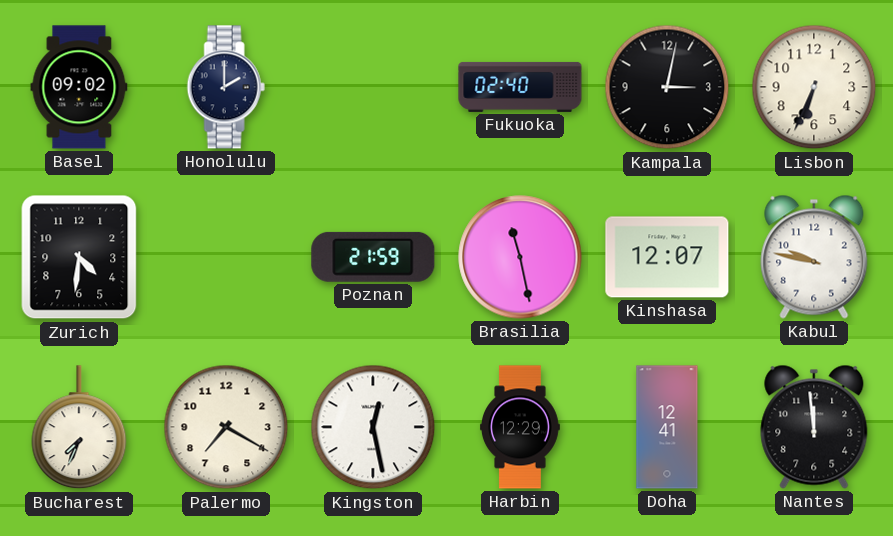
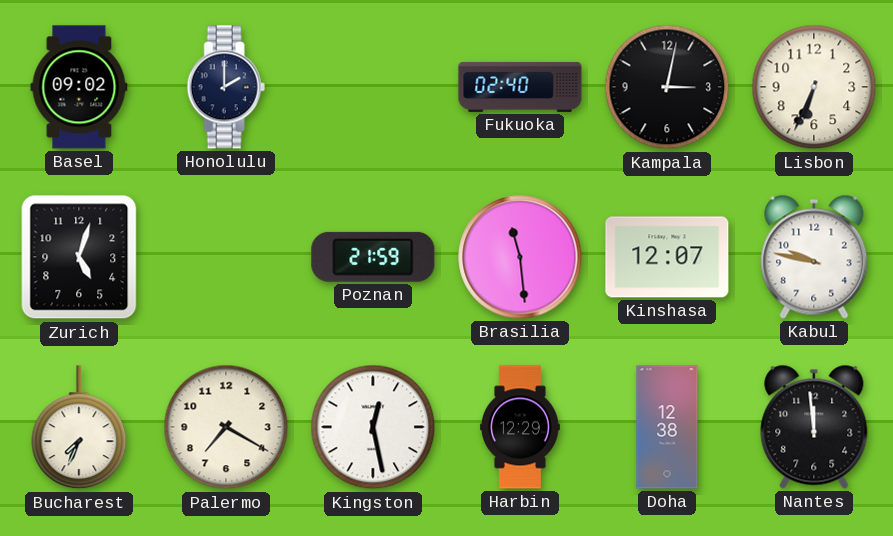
Zurich: 4:31 -> 5:03 (79, 257)
Brasilia: 11:28 -> 11:29 (520, 257)
Doha: 12:41 -> 12:38 (667, 427)
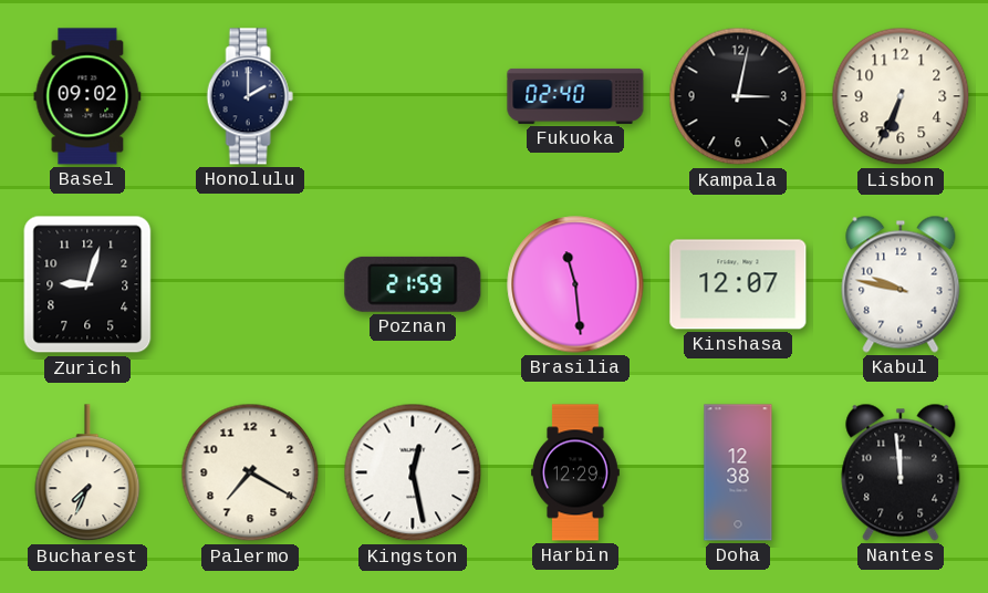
Zurich: 5:03 -> 9:03 (87, 284)
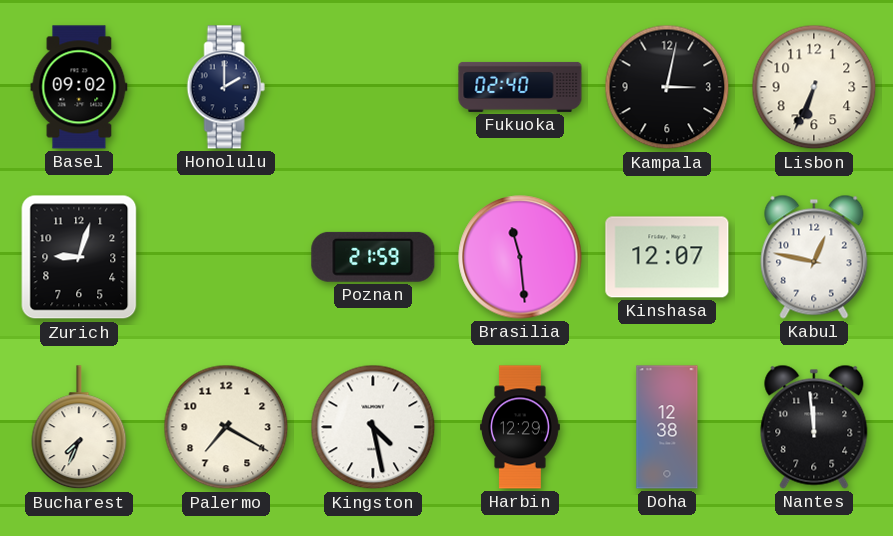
Kabul: 9:47 -> 12:47 (814, 257)
Kingston: 12:28 -> 4:28 (373, 427)
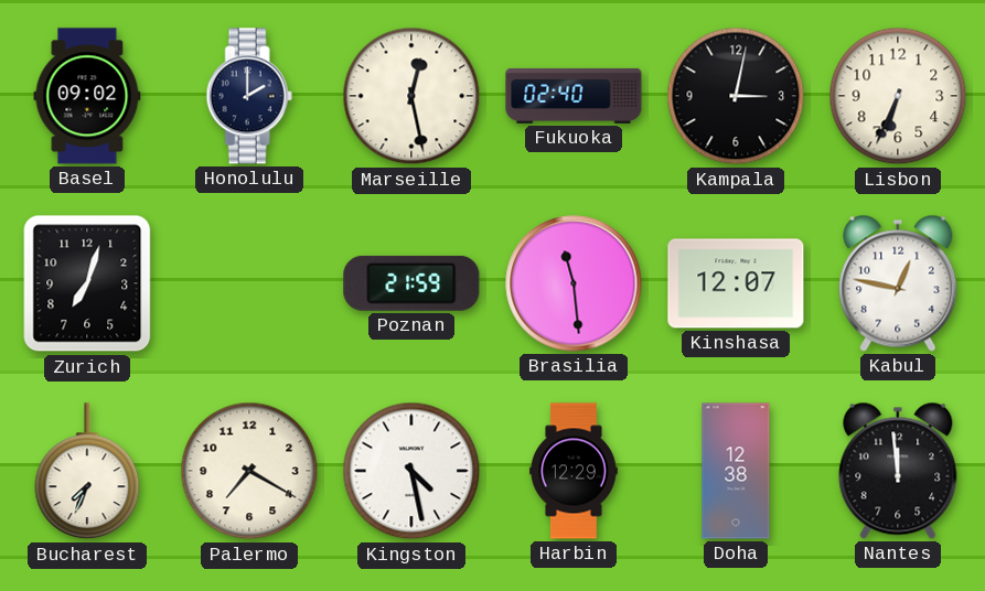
Marseille: none -> 12:28 (411, 96)
Zurich: 9:03 -> 7:03 (87, 283)
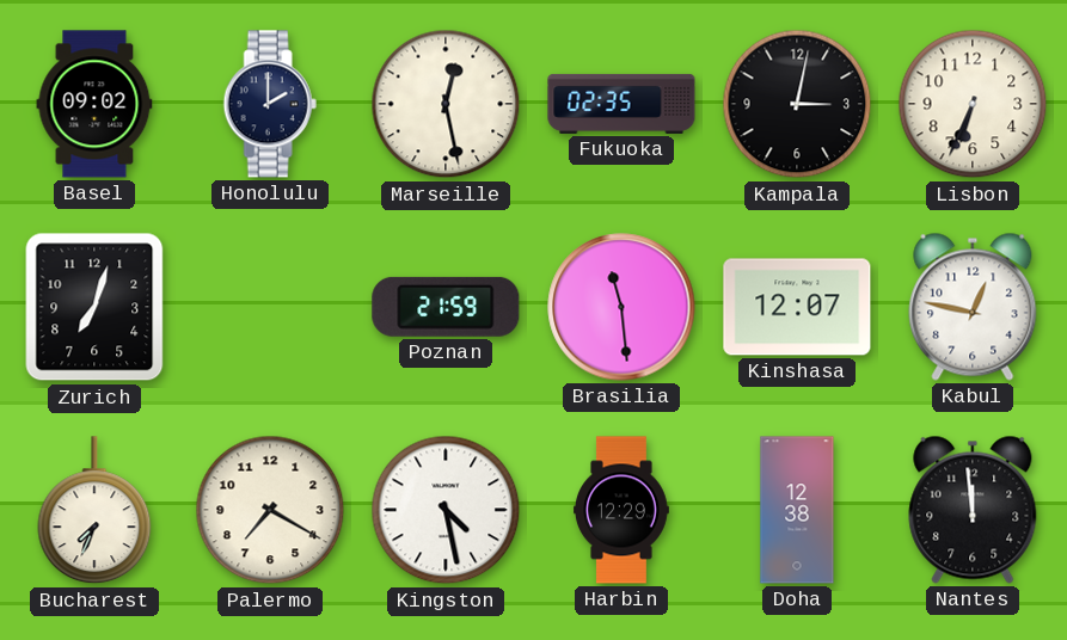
Fukuoka: 02:40 -> 02:35 (621, 104)
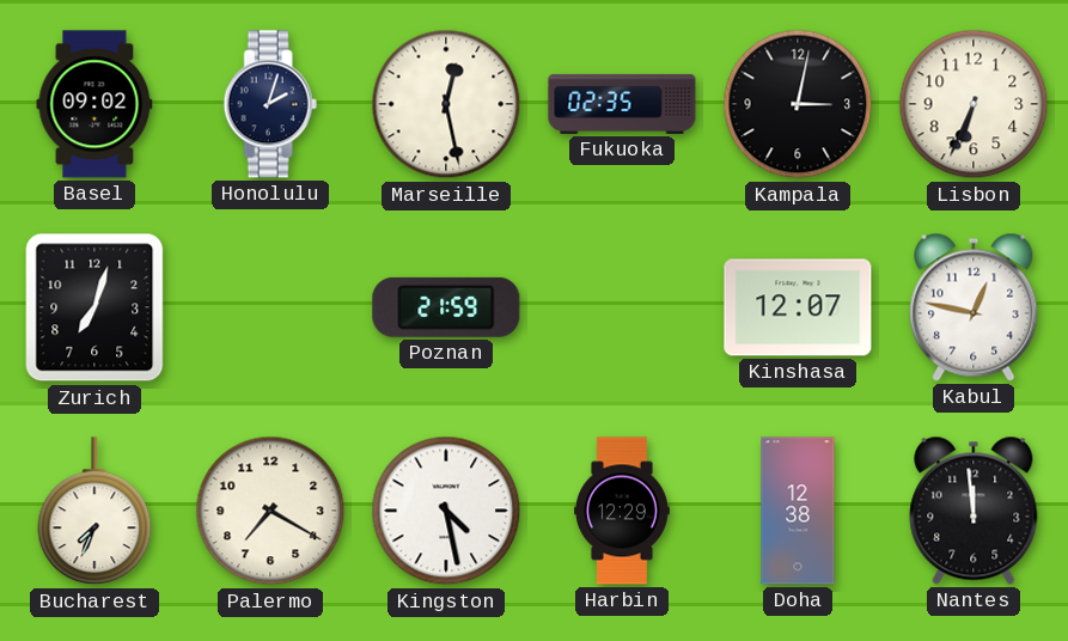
Honolulu: 2:00 -> 2:03 (270, 104)
Brasilia: 11:29 -> none (621, 307)
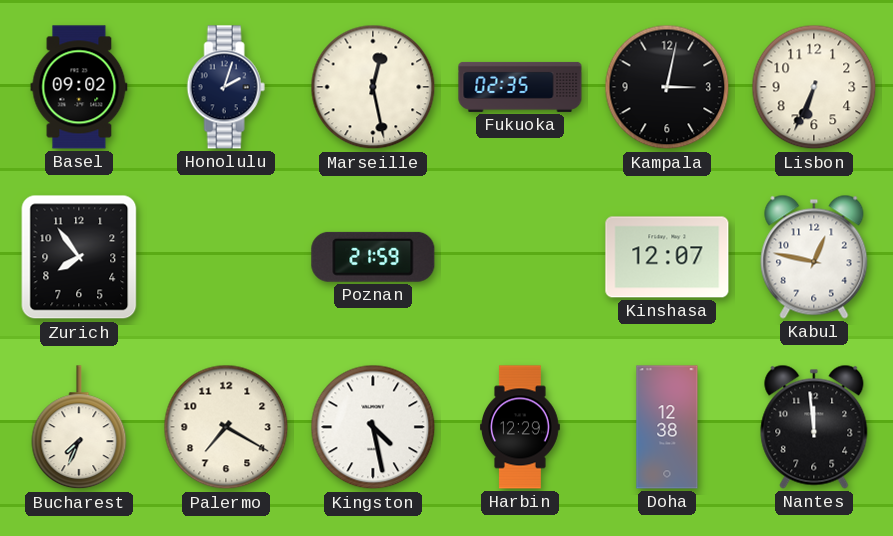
Zurich: 7:03 -> 7:54 (79, 257)
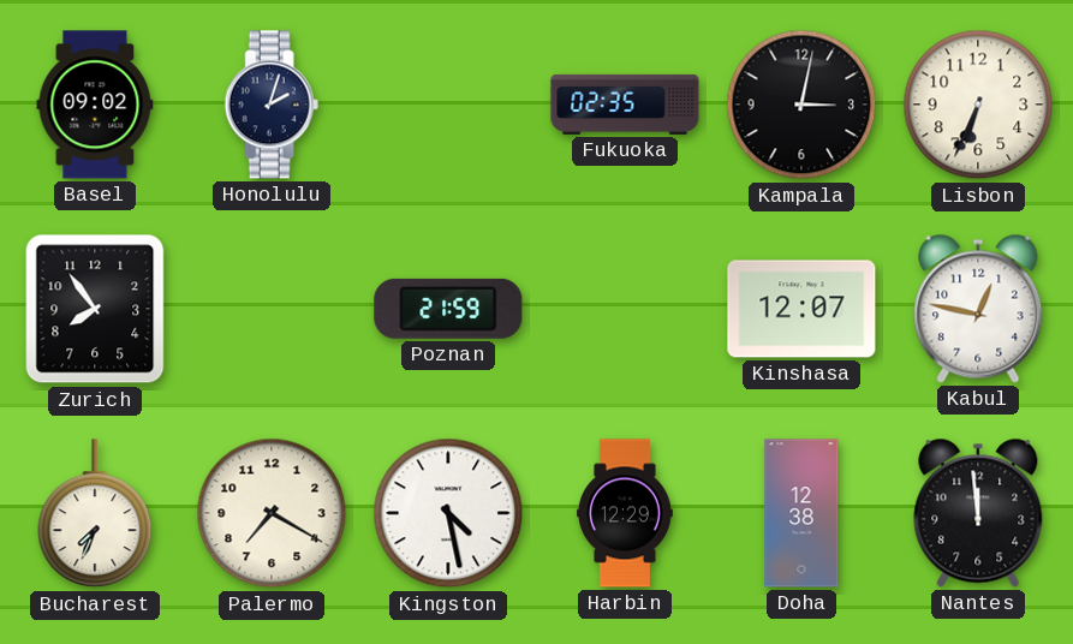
Marseille: 12:28 -> none (373, 87)
